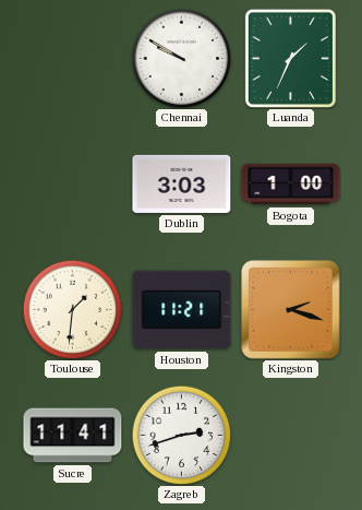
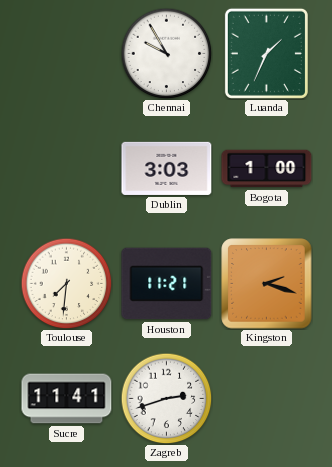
Chennai: 9:50 -> 9:55 (166, 53)
Toulouse: 1:31 -> 7:31 (66, 283)
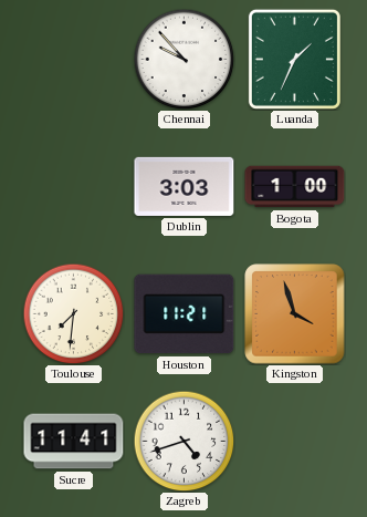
Chennai: 9:55 -> 9:53 (183, 59)
Kingston: 2:18 -> 3:57 (295, 314)
Zagreb: 2:42 -> 4:42 (183, 441)
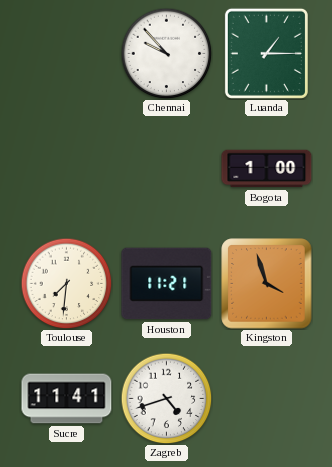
Luanda: 1:34 -> 1:15 (266, 53)
Dublin: 3:03 -> none (185, 186)
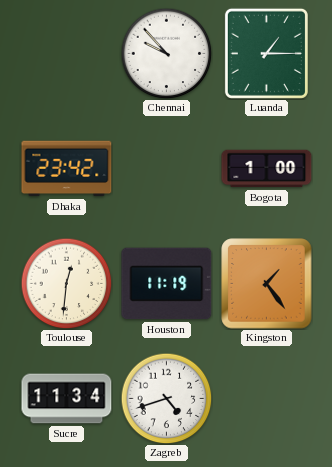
Dhaka: none -> 23:42 (67, 169)
Toulouse: 7:31 -> 12:31 (66, 283)
Houston: 11:21 -> 11:19 (167, 284)
Kingston: 3:57 -> 1:24 (267, 284)
Sucre: 11:41 -> 11:34 (67, 399)
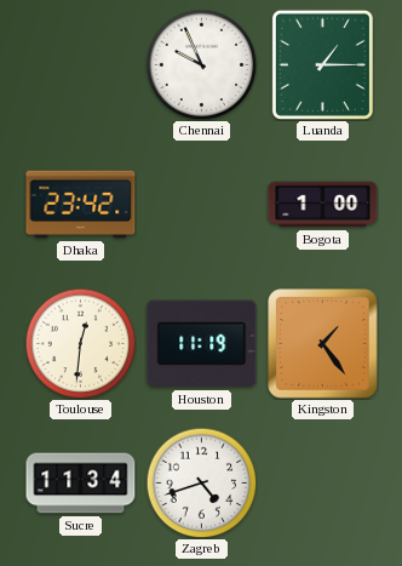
Chennai: 9:53 -> 9:56 (201, 64)
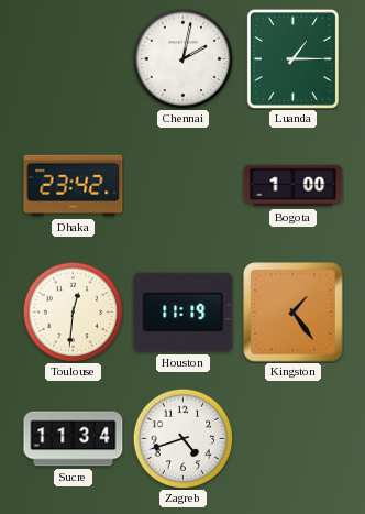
Chennai: 9:56 -> 2:02 (182, 58)
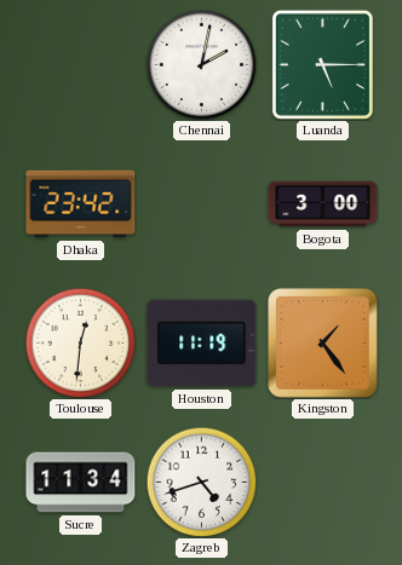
Luanda: 1:15 -> 5:15 (322, 64)
Bogota: 1:00 -> 3:00 (323, 204)
